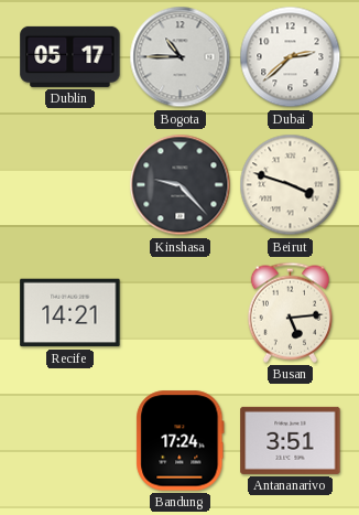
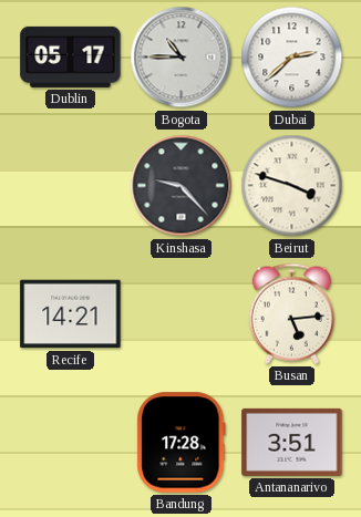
Bandung: 17:24 -> 17:28 (182, 443)
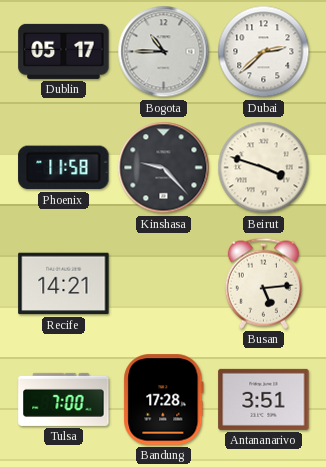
Phoenix: none -> 11:58 (64, 168)
Tulsa: none -> 7:00 (64, 399)
